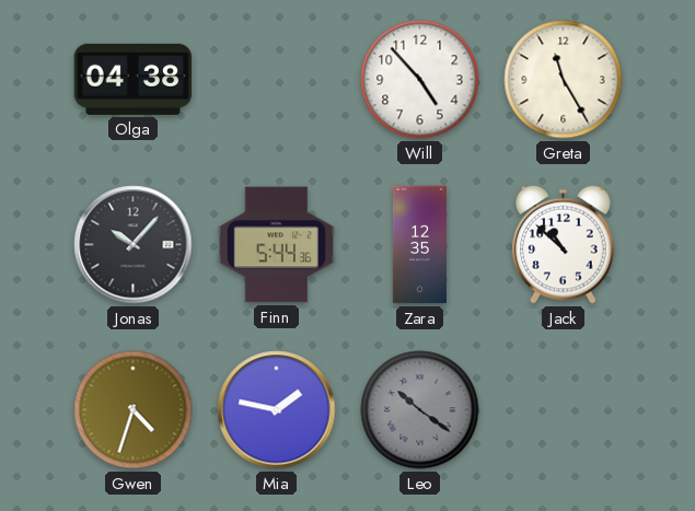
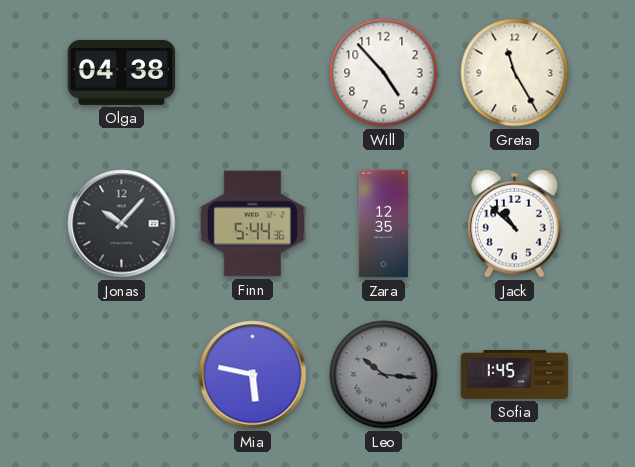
Gwen: 4:33 -> none (134, 410)
Mia: 1:47 -> 5:47 (253, 375)
Leo: 10:21 -> 10:16 (384, 375)
Sofia: none -> 1:45 (515, 374)
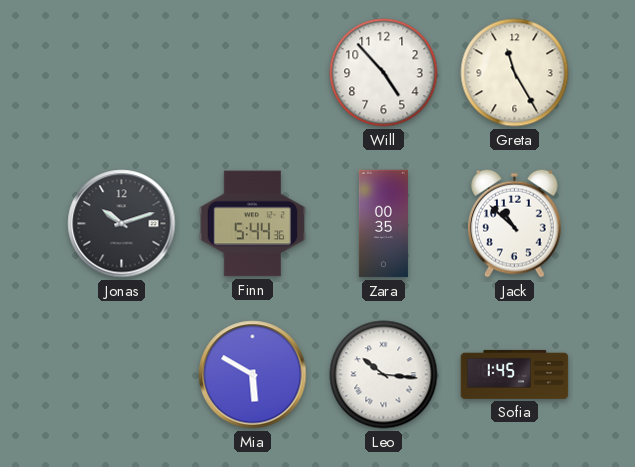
Olga: 04:38 -> none (122, 72)
Jonas: 10:07 -> 10:12 (122, 224)
Zara: 12:35 -> 00:35 (383, 224)
Mia: 5:47 -> 5:50 (253, 375)
Leo dial: grey -> white (384, 375)
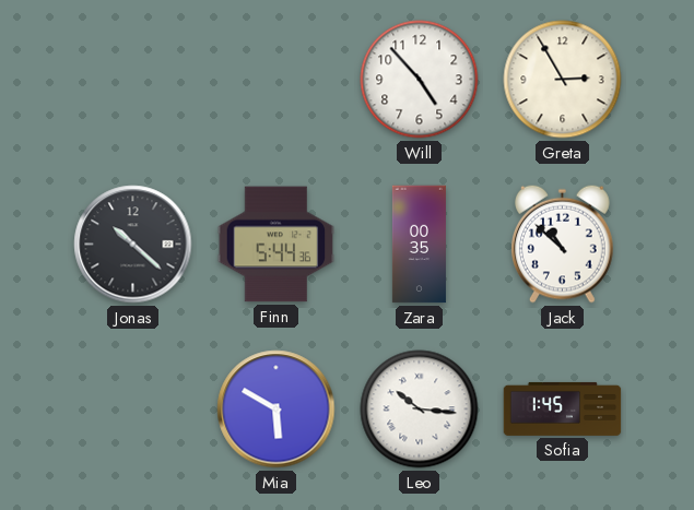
Greta: 11:25 -> 2:55 (563, 80)
Jonas: 10:12 -> 10:22 (133, 245)
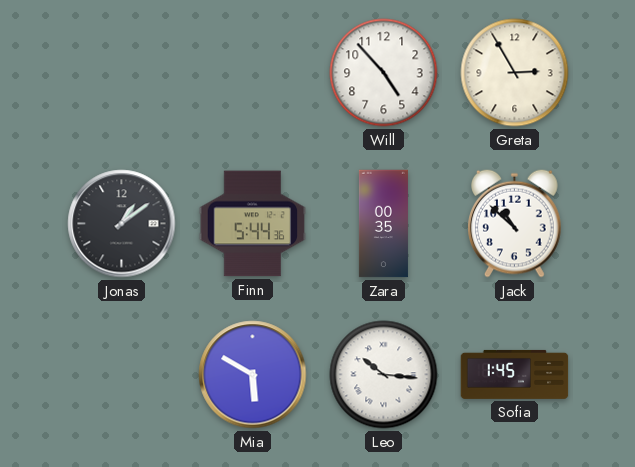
Jonas: 10:22 -> 1:09 (122, 224)
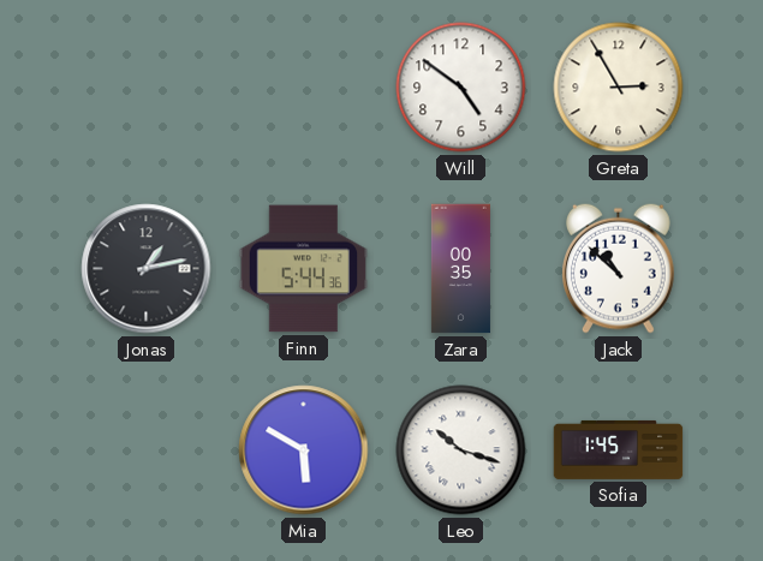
Will: 4:53 -> 4:51 (461, 88)
Jonas: 1:09 -> 1:13 (147, 269)
Leo: 10:16 -> 10:18 (461, 450)
